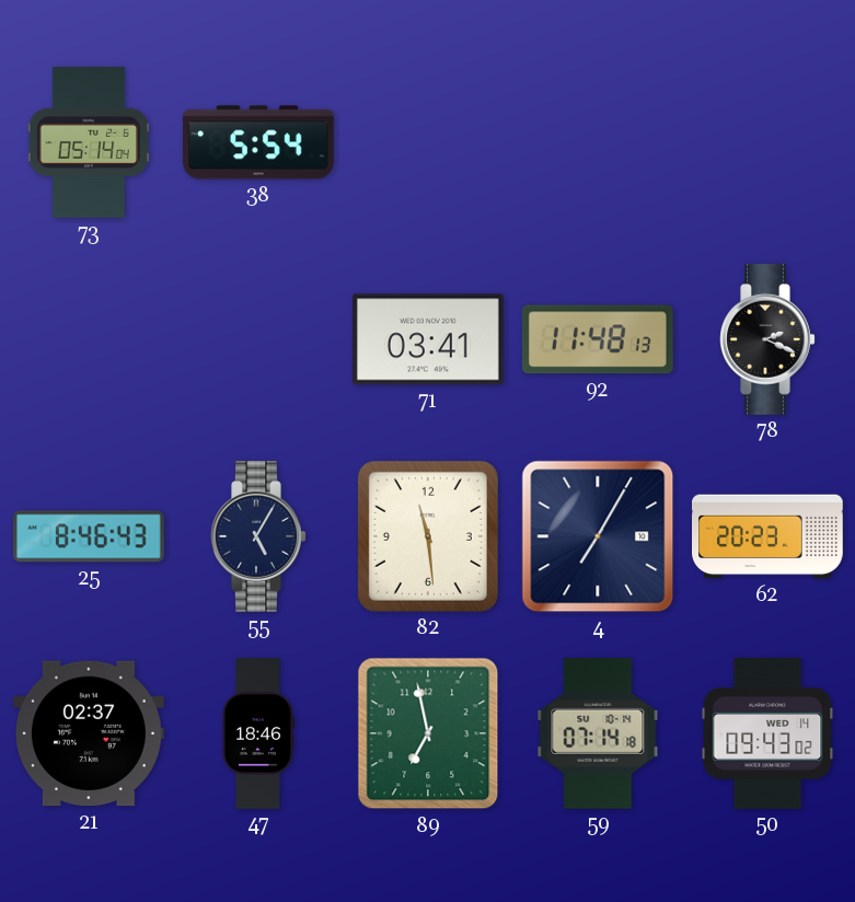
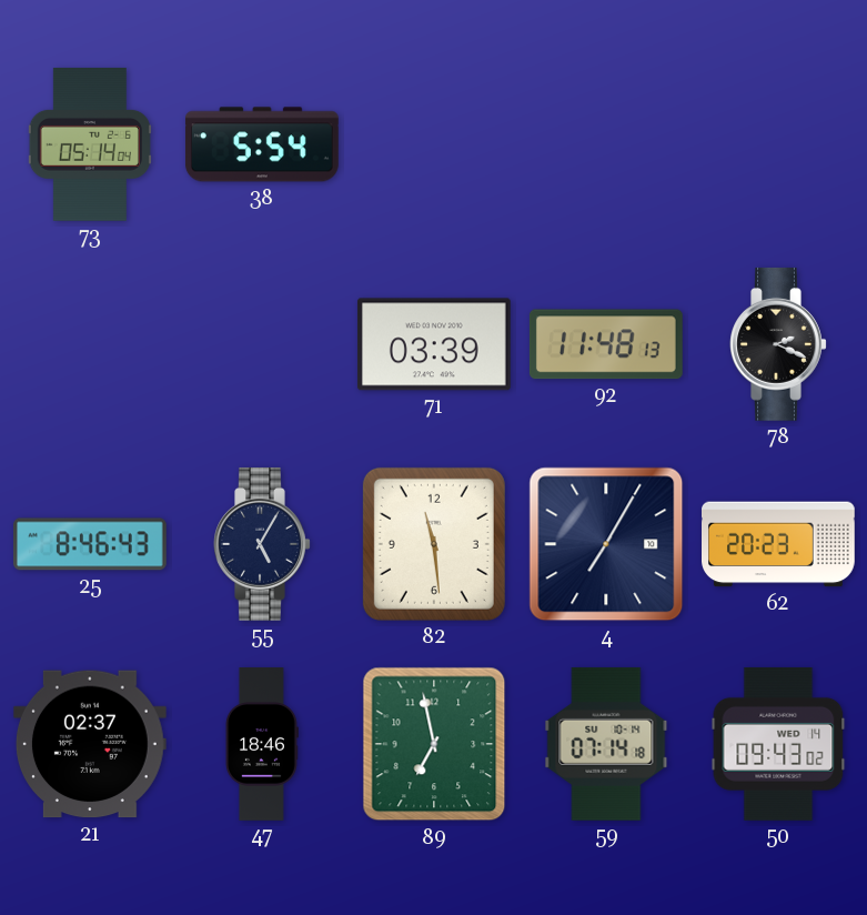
71: 03:41 -> 03:39 (434, 344)
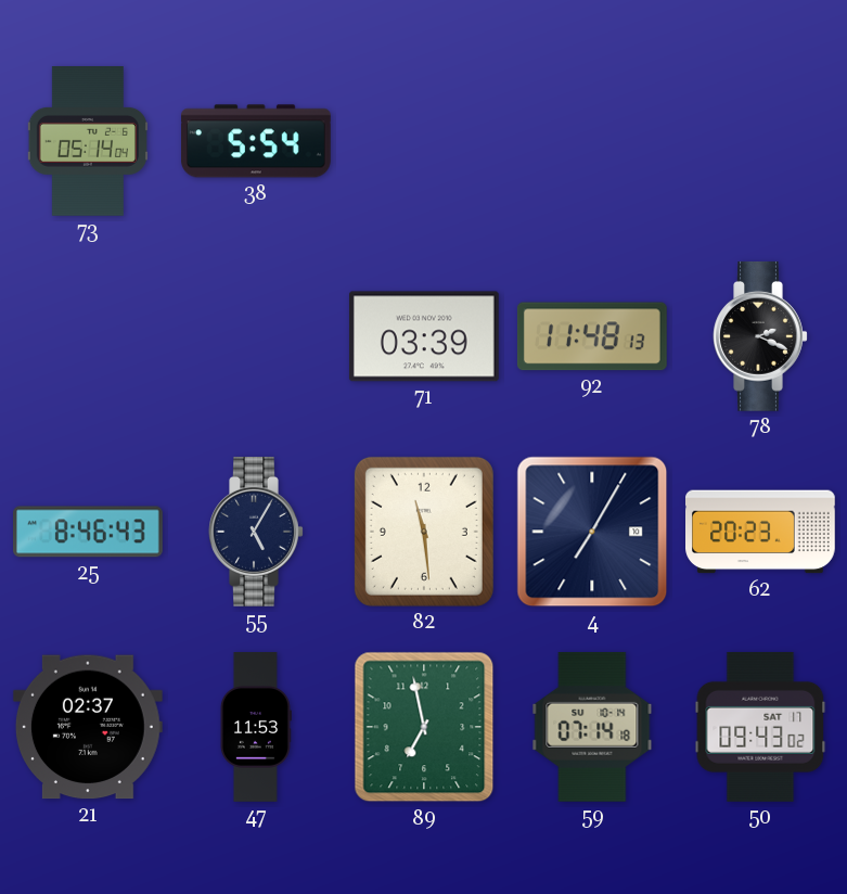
47: 18:46 -> 11:53 (255, 727)
50 date: WED 14 -> SAT 17 (760, 727)
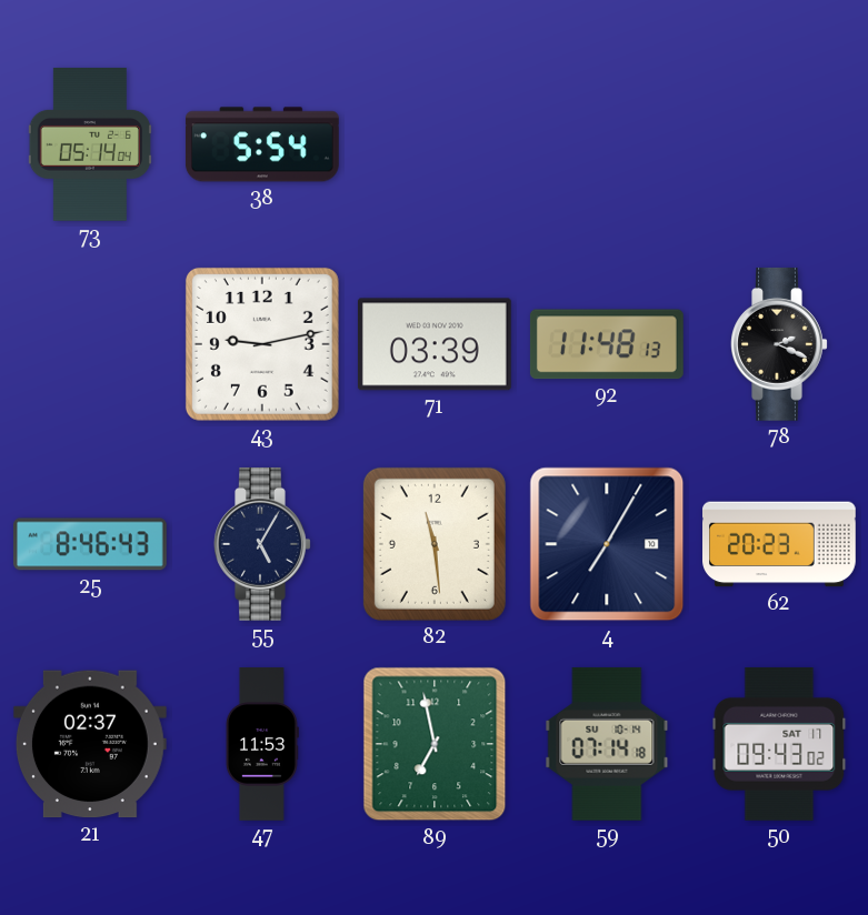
43: none -> 9:13 (262, 344)
